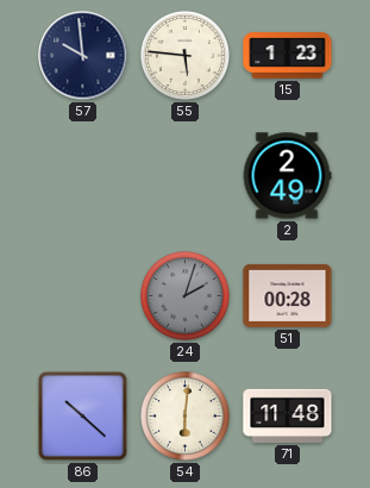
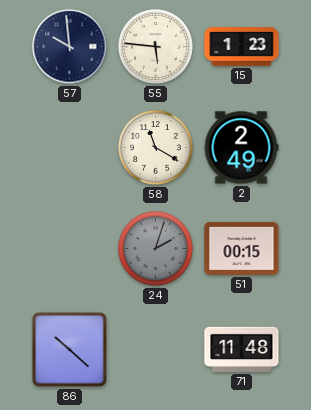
58: none -> 11:20 (156, 148)
51: 00:28 -> 00:15 (242, 248)
54: 6:01 -> none (186, 417)
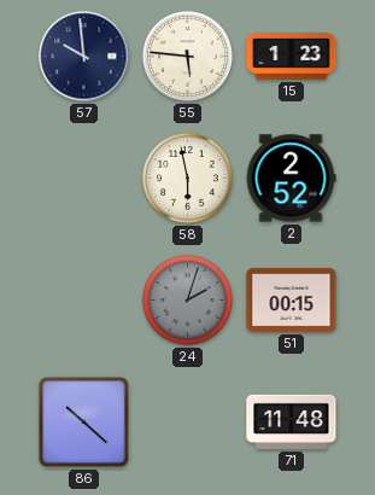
58: 11:20 -> 5:58 (188, 179)
2: 2:49 -> 2:52 (291, 179)
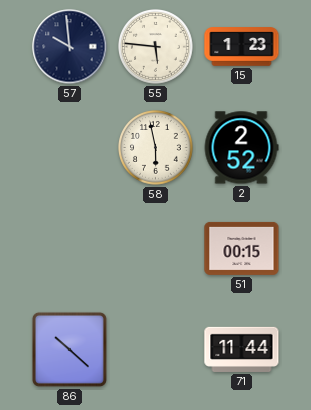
24: 2:03 -> none (188, 301)
71: 11:48 -> 11:44 (242, 349)
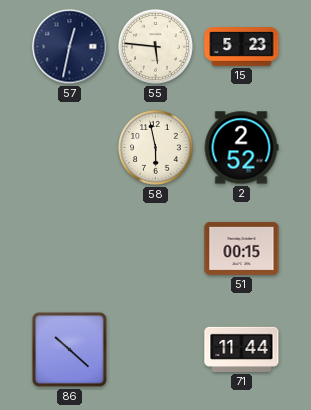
57: 9:59 -> 12:32 (70, 47)
15: 1:23 -> 5:23 (242, 47)
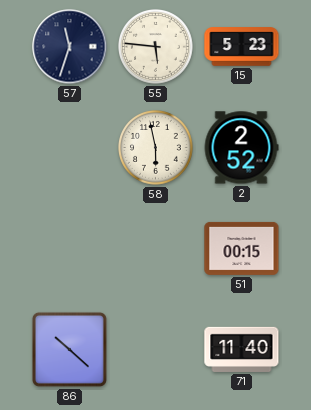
57: 12:32 -> 11:33 (70, 47)
71: 11:44 -> 11:40 (242, 349)
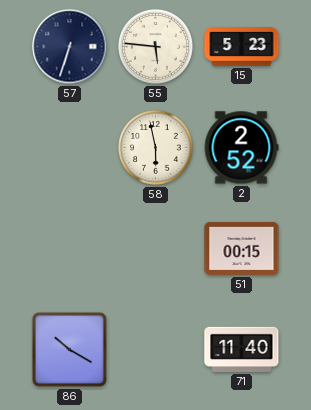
57: 11:33 -> 6:33 (70, 47)
86: 10:22 -> 10:20 (69, 349)
